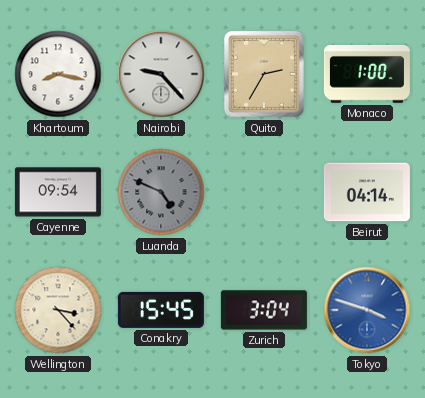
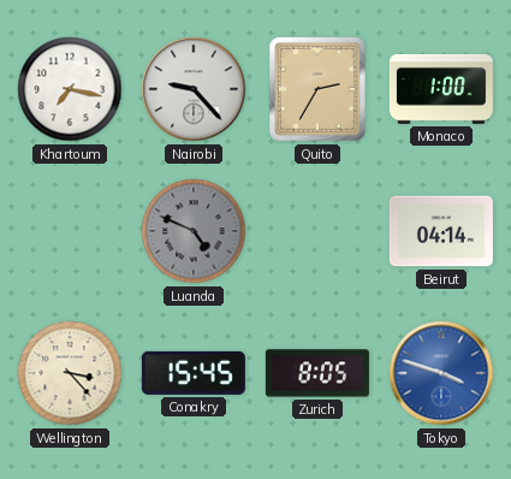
Khartoum: 8:17 -> 7:17 (70, 89)
Cayenne: 09:54 -> none (58, 192)
Zurich: 3:04 -> 8:05 (317, 373)
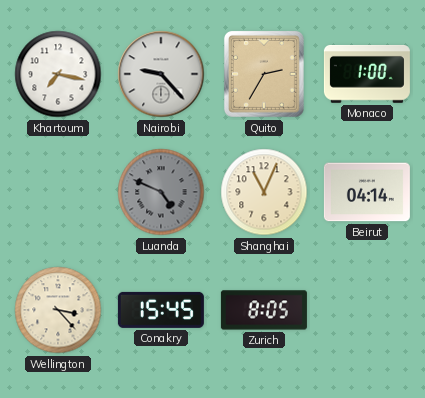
Shanghai: none -> 11:04 (264, 192)
Tokyo: 3:48 -> none (441, 373)
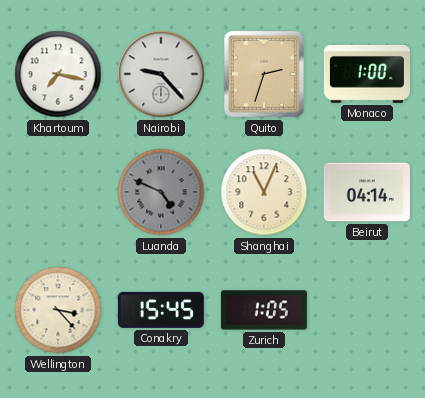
Quito: 2:35 -> 2:33 (264, 74)
Zurich: 8:05 -> 1:05 (264, 310)
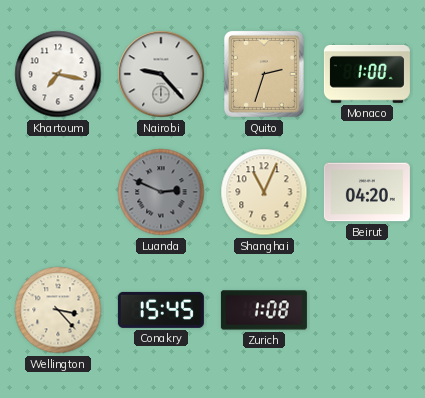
Luanda: 4:49 -> 2:49 (161, 192)
Beirut: 04:14 -> 04:20 (367, 192)
Zurich: 1:05 -> 1:08 (264, 310)
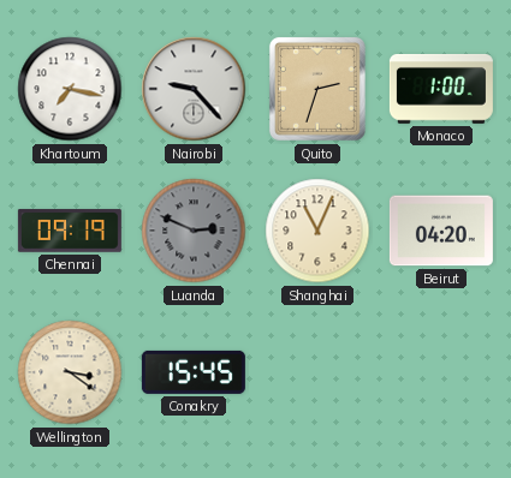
Chennai: none -> 09:19 (70, 231)
Wellington: 3:23 -> 3:21 (70, 372)
Zurich: 1:08 -> none (264, 310)
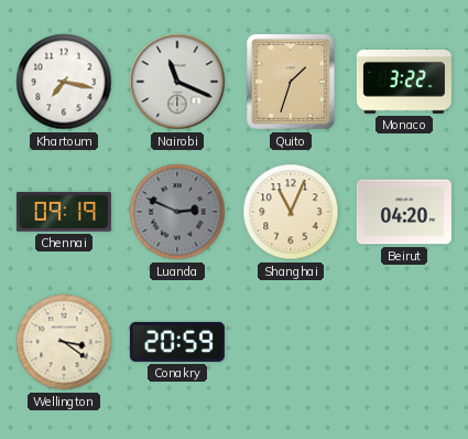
Nairobi: 9:23 -> 11:19 (177, 82)
Quito: 2:33 -> 1:33 (291, 82)
Monaco: 1:00 -> 3:22 (404, 82)
Conakry: 15:45 -> 20:59 (177, 342)
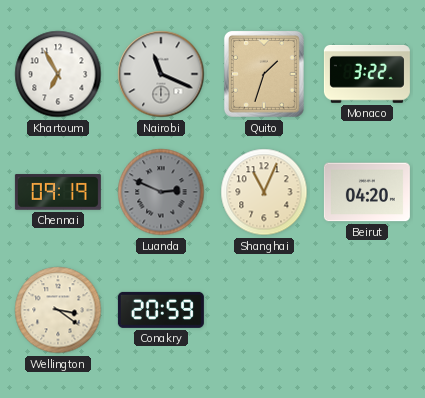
Khartoum: 7:17 -> 6:55 (58, 74)
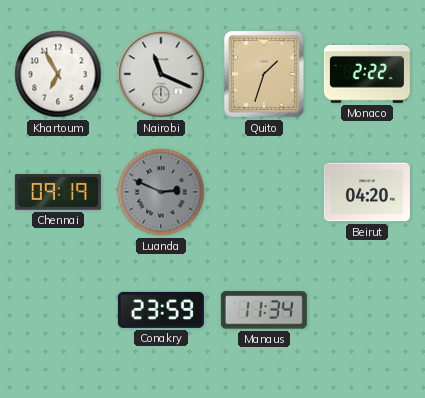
Monaco: 3:22 -> 2:22 (367, 74)
Shanghai: 11:04 -> none (264, 192)
Wellington: 3:21 -> none (58, 310)
Conakry: 20:59 -> 23:59 (161, 310)
Manaus: none -> 11:34 (264, 310)
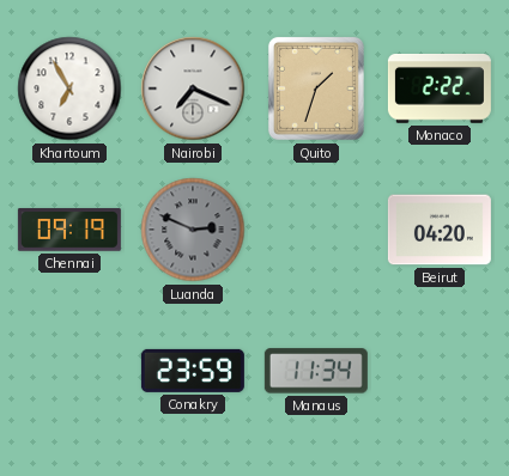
Nairobi: 11:19 -> 7:19 (193, 89)
